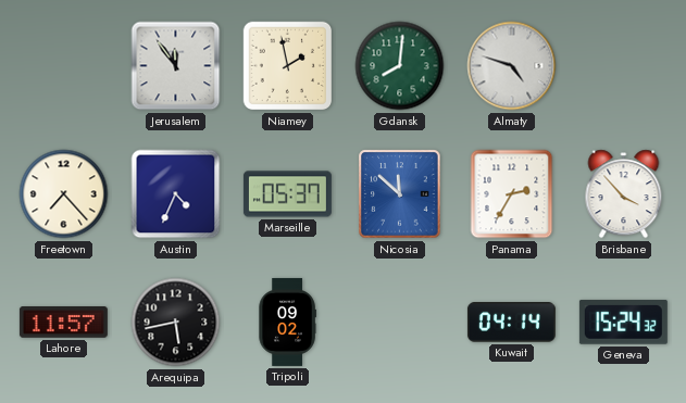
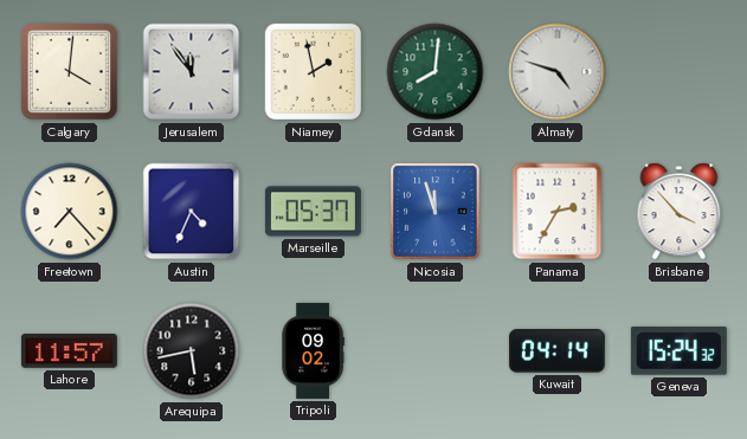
Calgary: none -> 4:01 (69, 71)
Nicosia: 11:52 -> 11:57 (436, 212)
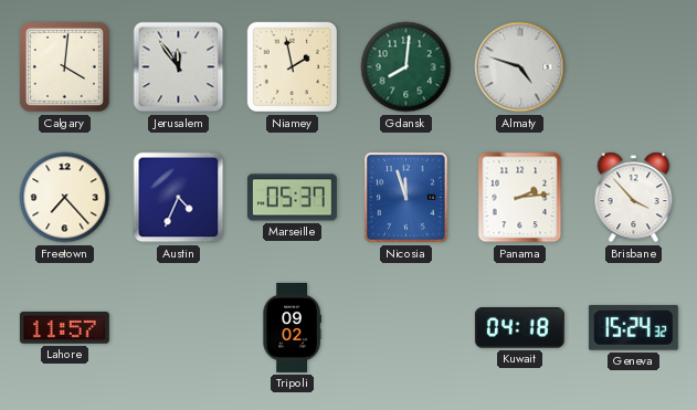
Panama: 2:35 -> 2:14 (520, 198)
Arequipa: 5:43 -> none (192, 351)
Kuwait: 04:14 -> 04:18 (519, 328)
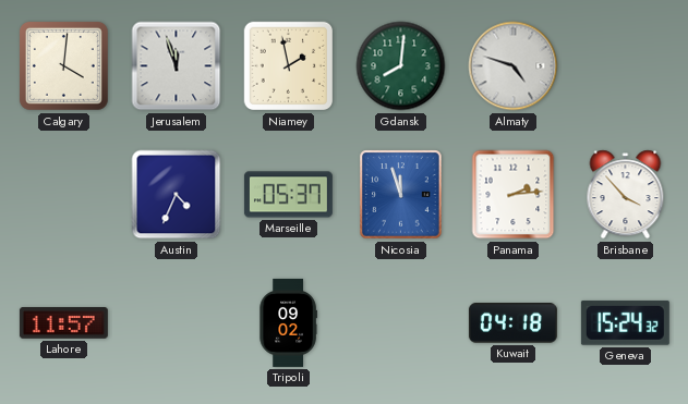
Jerusalem: 11:54 -> 11:57 (177, 66)
Freetown: 7:23 -> none (65, 198)
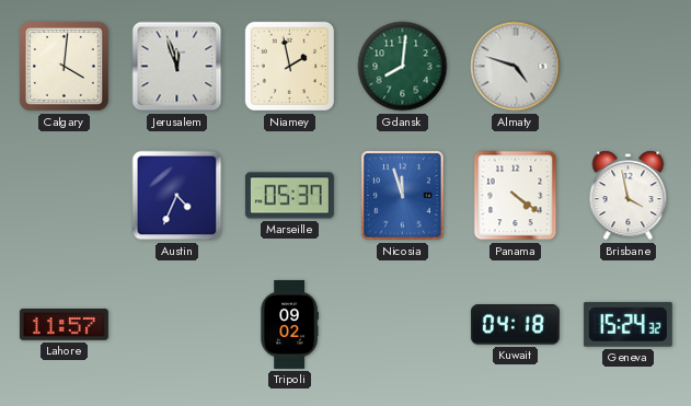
Panama: 2:14 -> 4:21 (516, 196)
Brisbane: 3:53 -> 3:58 (629, 196)
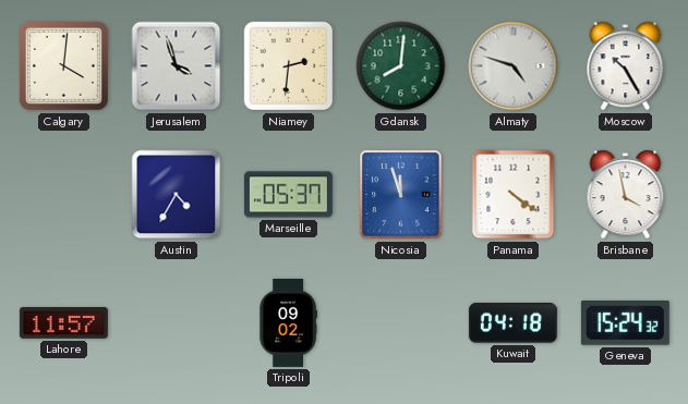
Jerusalem: 11:57 -> 3:57 (177, 66)
Niamey: 1:58 -> 2:31 (289, 66)
Moscow: none -> 10:25 (626, 66)
Austin: 4:34 -> 4:35 (177, 195)
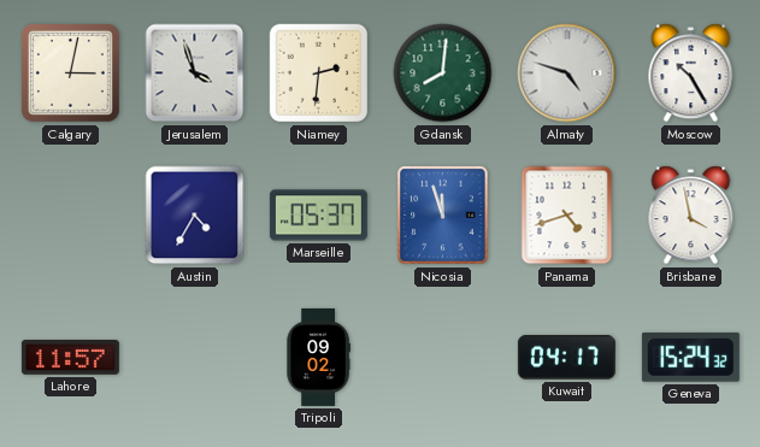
Calgary: 4:01 -> 3:02 (70, 72)
Panama: 4:21 -> 4:42 (567, 216)
Kuwait: 04:18 -> 04:17 (566, 358)
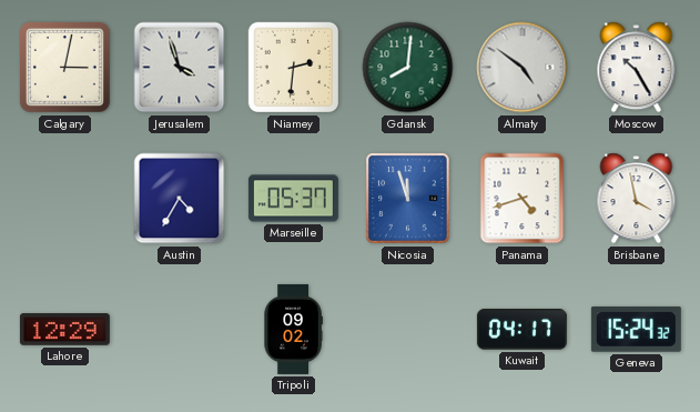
Almaty: 4:48 -> 4:51 (523, 68)
Lahore: 11:57 -> 12:29 (64, 330)
